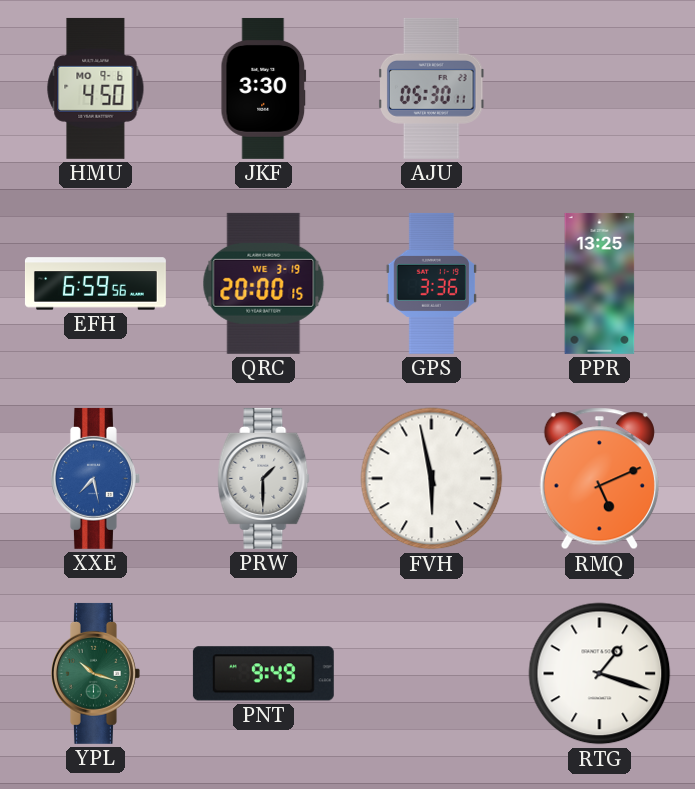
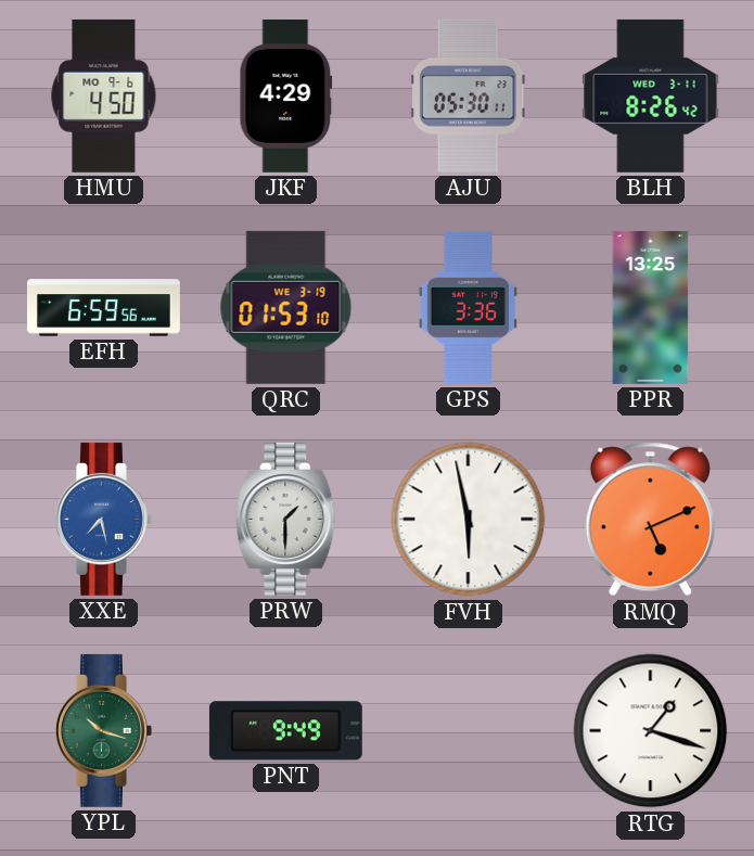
JKF: 3:30 -> 4:29 (286, 95)
BLH: none -> 8:26 (651, 95)
QRC: 20:00 -> 01:53 (286, 307)
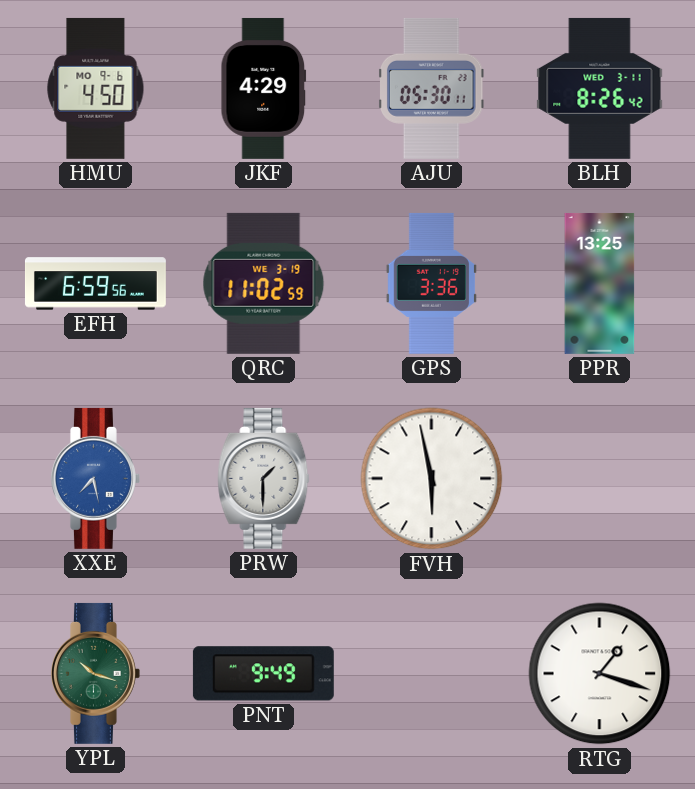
QRC: 01:53 -> 11:02 (264, 283)
RMQ: 5:11 -> none (650, 520)
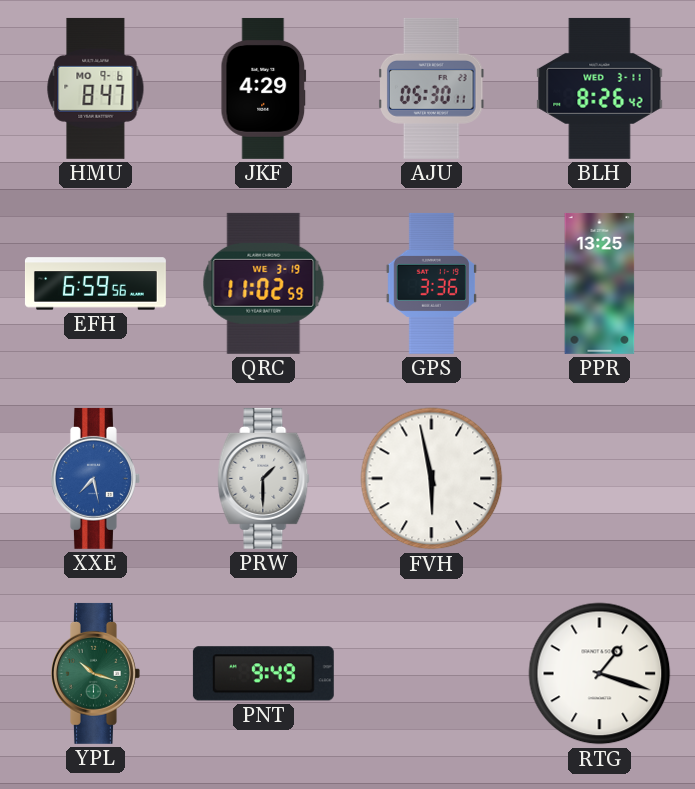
HMU: 4:50 -> 8:47 (96, 88)
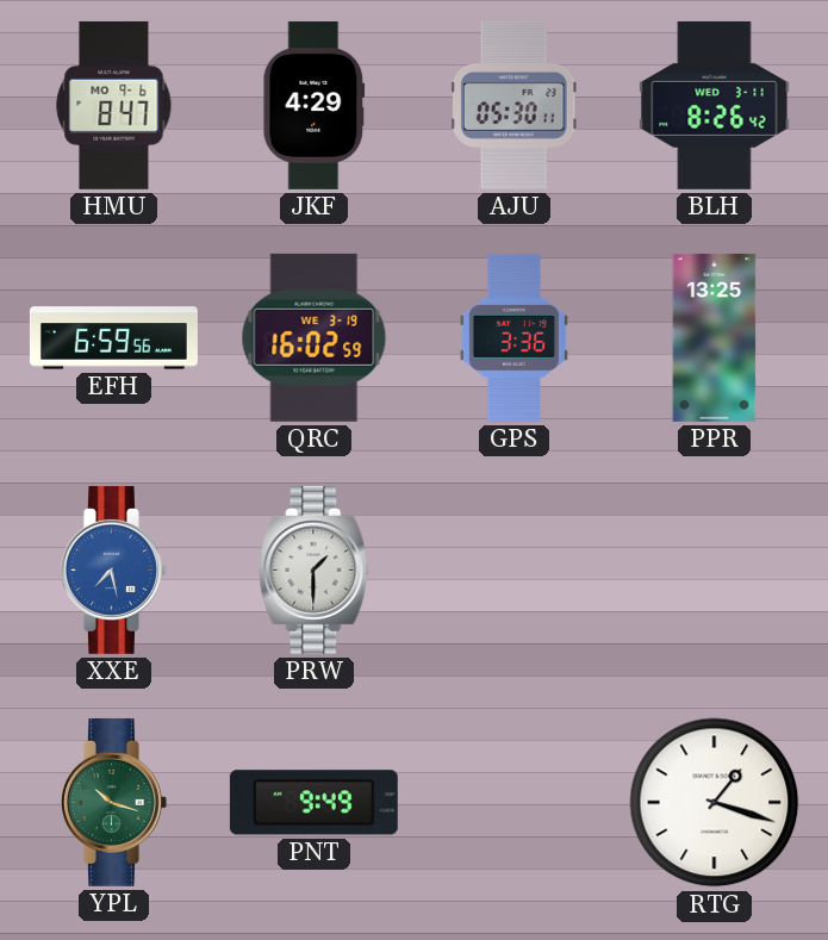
QRC: 11:02 -> 16:02 (315, 337)
FVH: 5:58 -> none (432, 479)
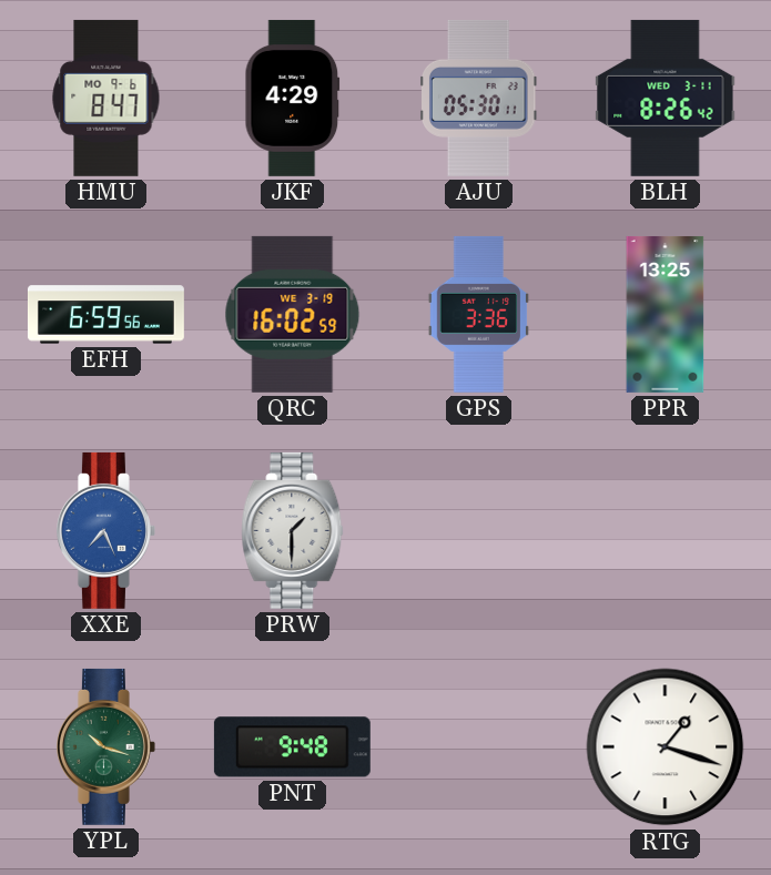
XXE: 7:28 -> 7:26 (105, 530)
PNT: 9:49 -> 9:48 (292, 747)
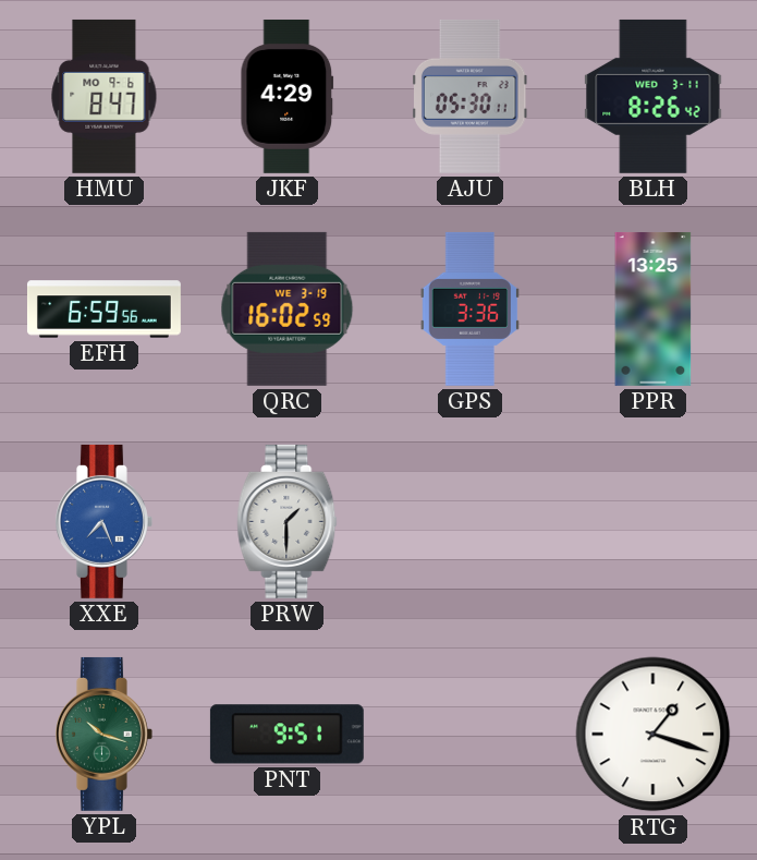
PNT: 9:48 -> 9:51 (286, 735)
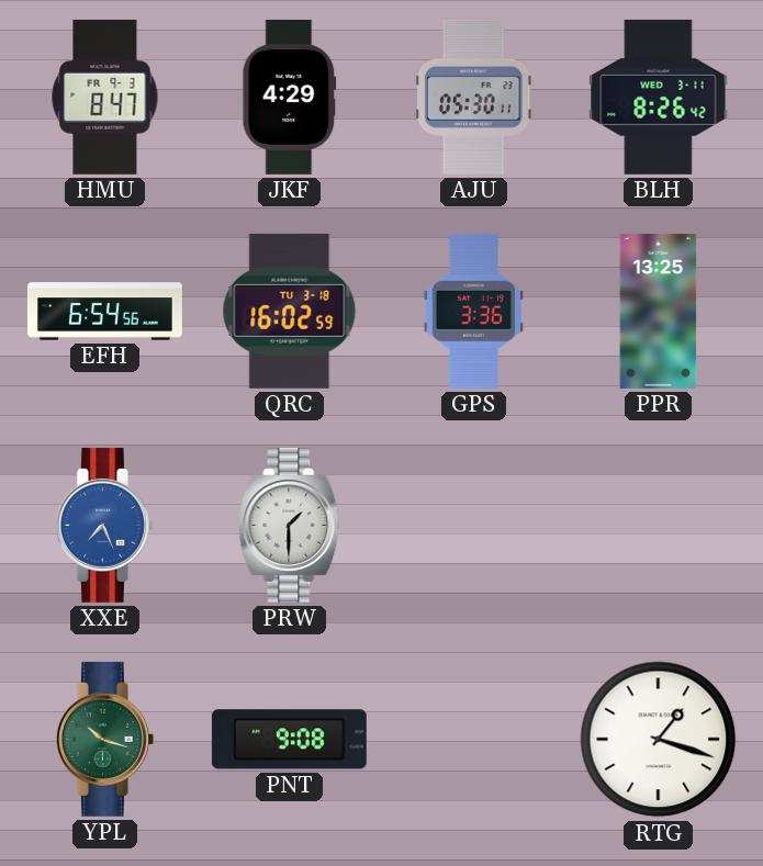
HMU date: MO 9-6 -> FR 9-3 (105, 97)
EFH: 6:59 -> 6:54 (104, 312)
QRC date: WE 3-19 -> TU 3-18 (290, 311)
PNT: 9:51 -> 9:08 (289, 740)
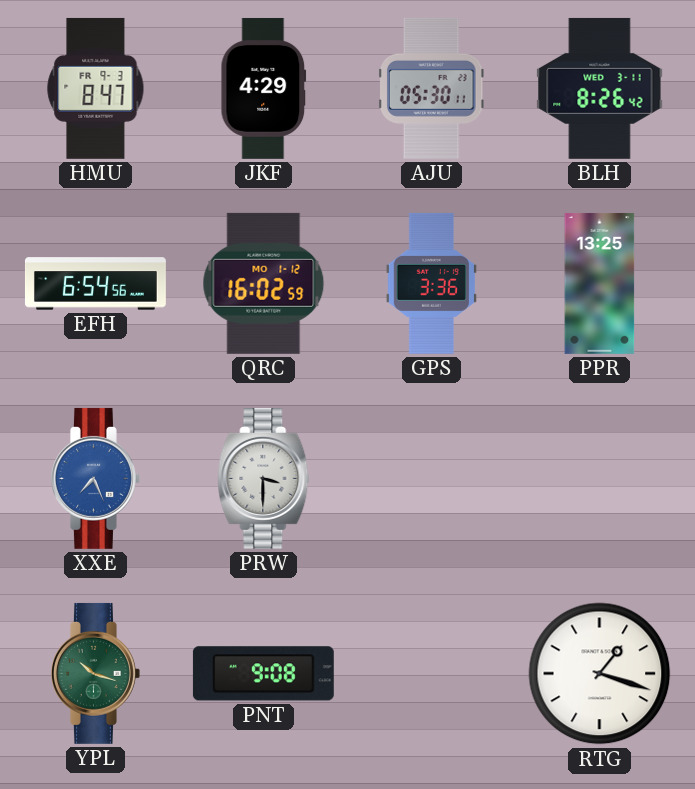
QRC date: TU 3-18 -> MO 1-12 (264, 283)
PRW: 1:30 -> 3:30 (264, 478)
